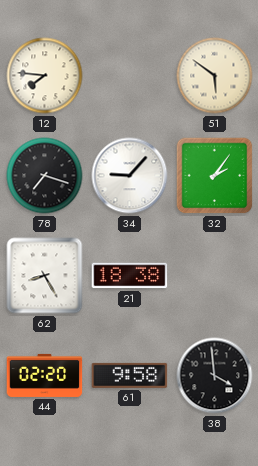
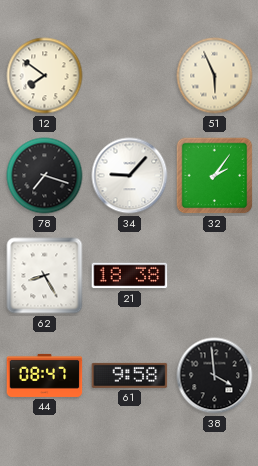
12: 7:46 -> 7:51 (45, 76)
51: 5:51 -> 5:56 (215, 76)
44: 02:20 -> 08:47 (45, 375)
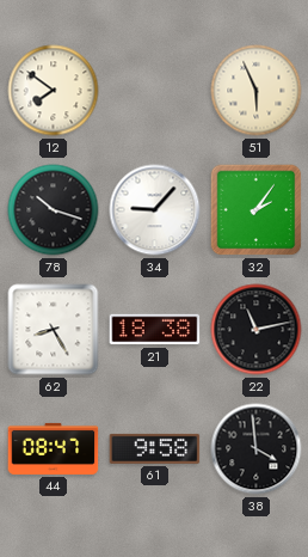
78: 7:18 -> 10:18 (54, 210)
22: none -> 11:13 (257, 330)
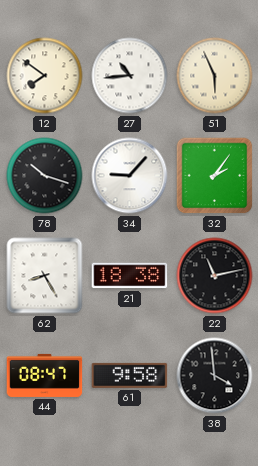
27: none -> 10:44 (130, 76)
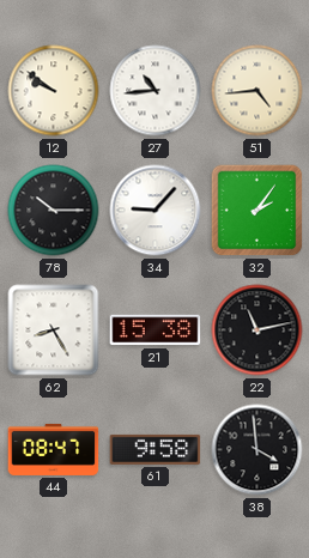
12: 7:51 -> 9:51 (54, 91)
51: 5:56 -> 4:44 (257, 91)
78: 10:18 -> 10:15 (54, 211)
21: 18:38 -> 15:38 (156, 330)
